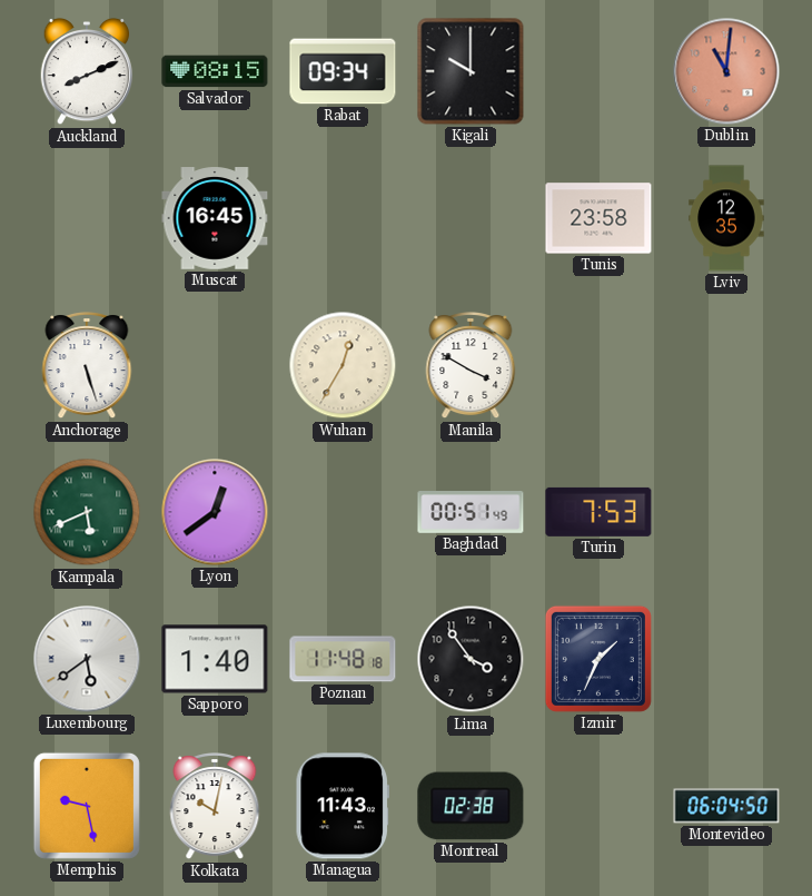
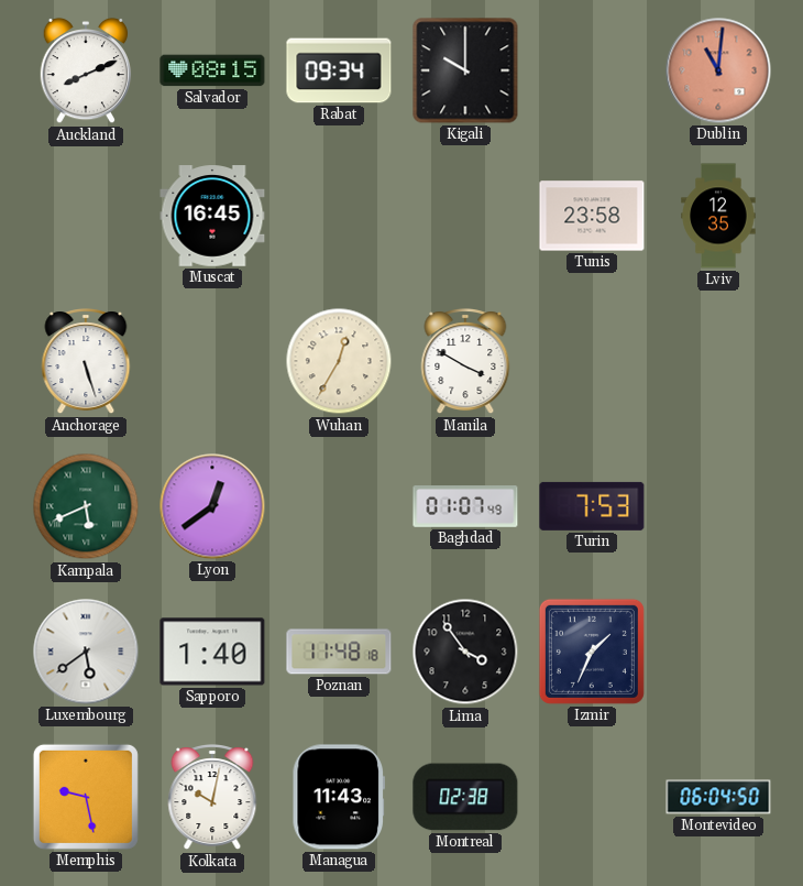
Baghdad: 00:51 -> 01:07 (465, 507)
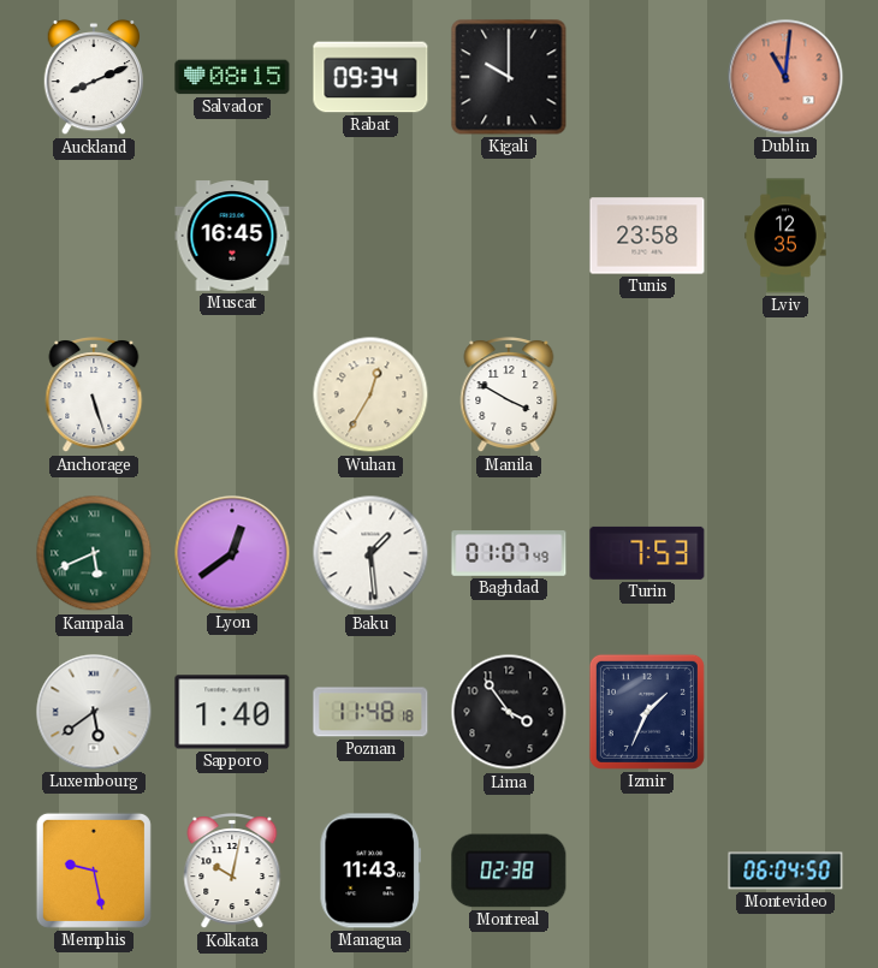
Baku: none -> 1:29 (370, 553)
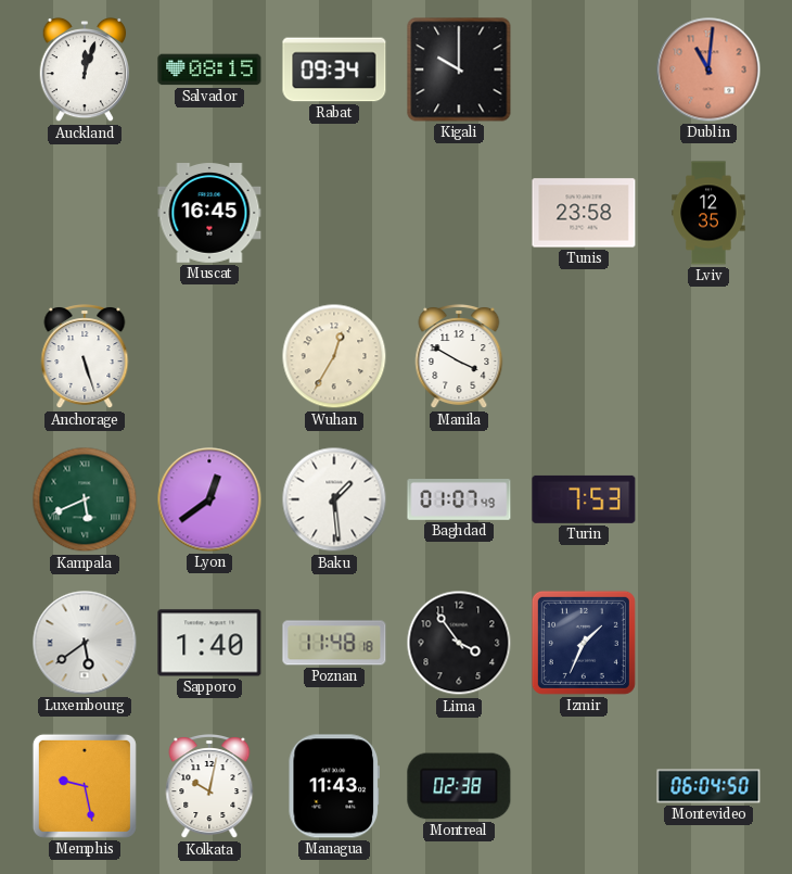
Auckland: 8:11 -> 12:03 (85, 69)
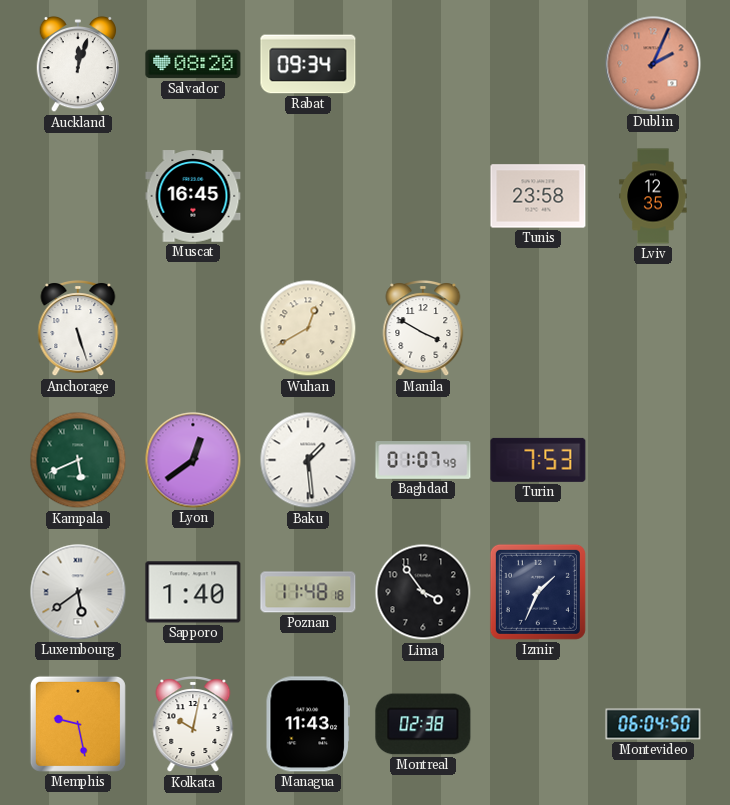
Salvador: 08:15 -> 08:20 (193, 64)
Kigali: 10:00 -> none (459, 69)
Dublin: 11:01 -> 2:04 (653, 64)
Wuhan: 12:35 -> 12:40 (308, 328)
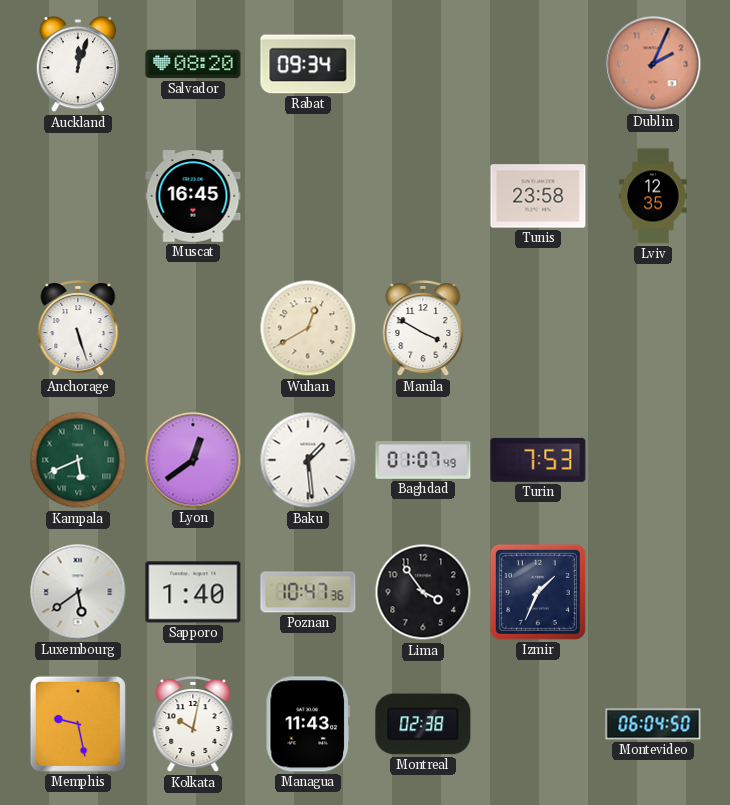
Poznan: 11:48 -> 10:47 (308, 592)
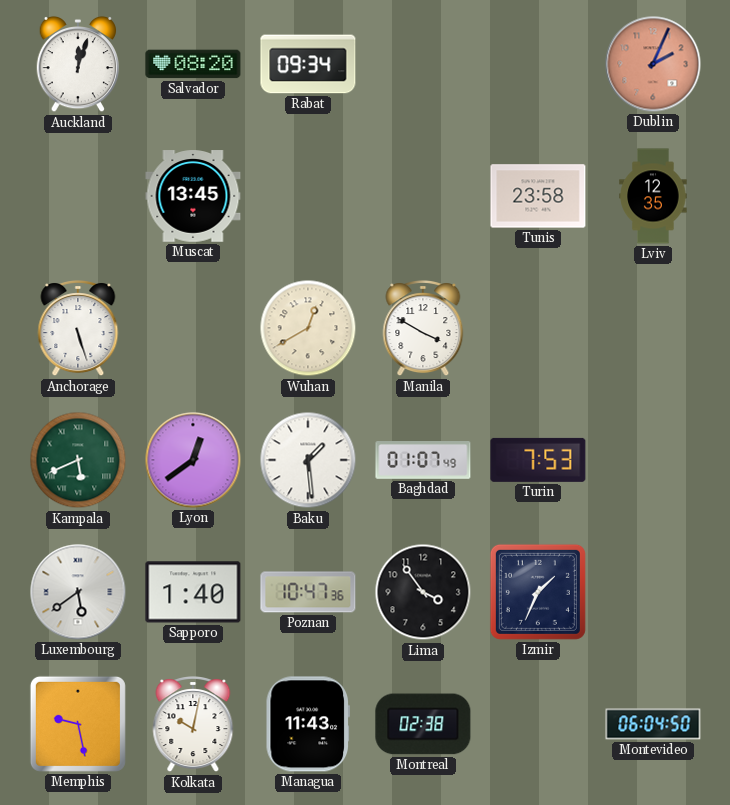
Muscat: 16:45 -> 13:45 (193, 196)
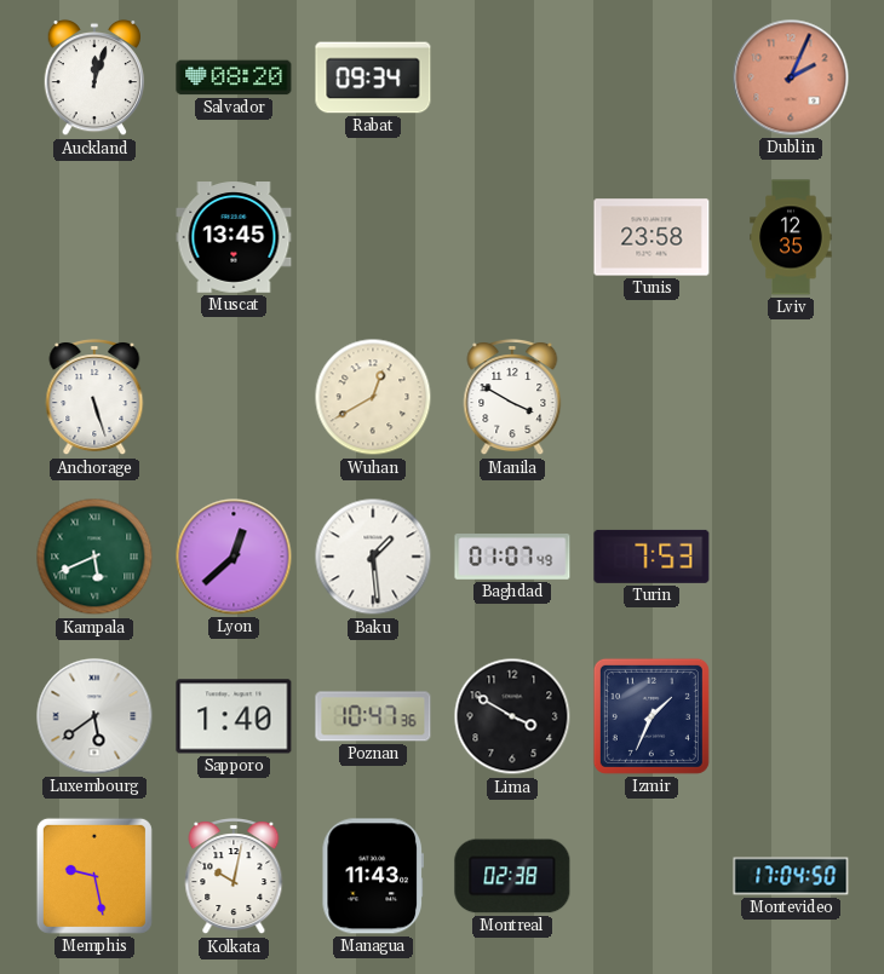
Lyon: 12:39 -> 12:38 (234, 557)
Lima: 3:54 -> 3:50 (512, 716)
Montevideo: 06:04 -> 17:04 (791, 876)
